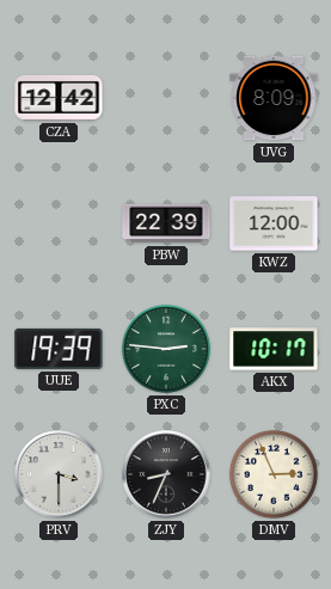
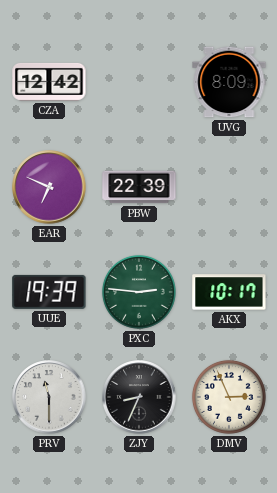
EAR: none -> 6:49 (49, 187)
KWZ: 12:00 -> none (274, 223)
PRV: 3:30 -> 11:30 (49, 397)
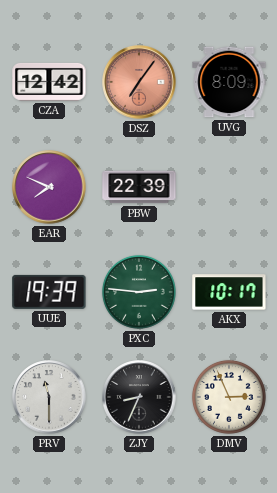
DSZ: none -> 7:06 (139, 82)
EAR: 6:49 -> 7:49 (49, 187)
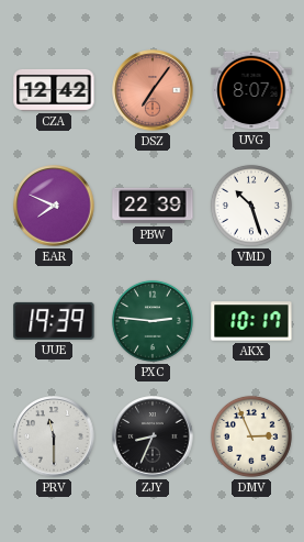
UVG: 8:09 -> 8:07 (251, 90)
VMD: none -> 10:27 (251, 206)
